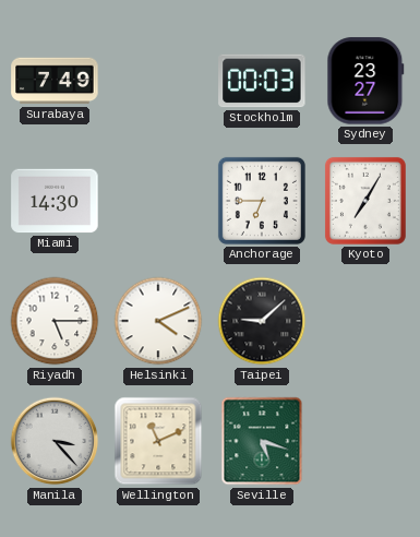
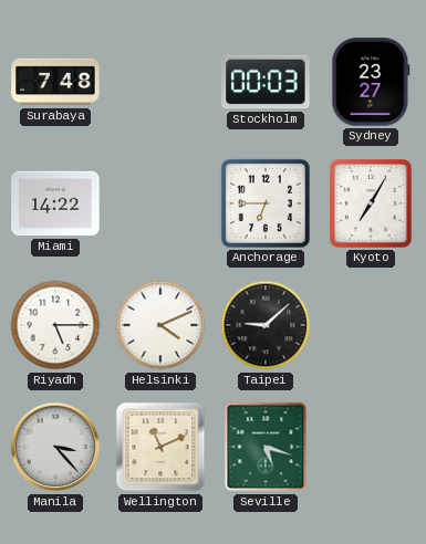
Surabaya: 7:49 -> 7:48 (55, 82)
Miami: 14:30 -> 14:22 (55, 203)
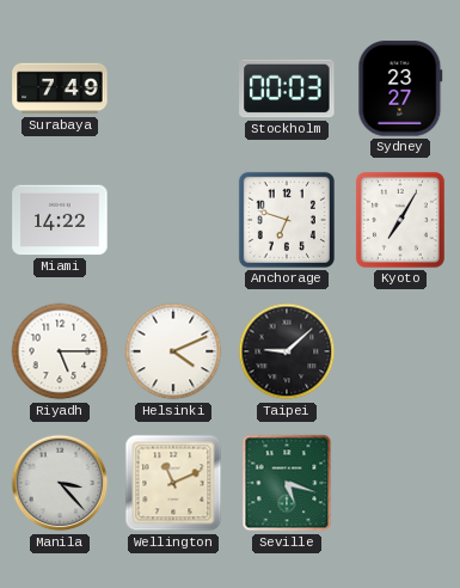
Surabaya: 7:48 -> 7:49 (60, 88)
Anchorage: 6:45 -> 6:48 (287, 220)
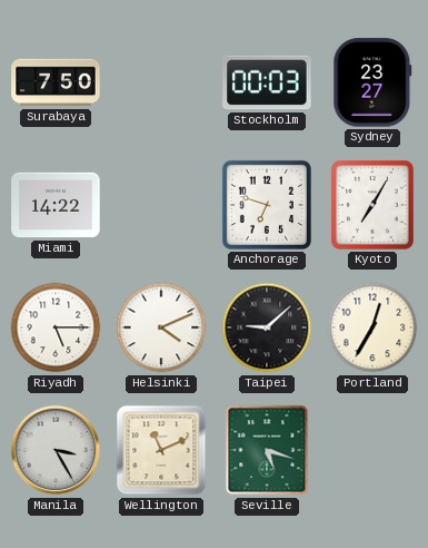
Surabaya: 7:49 -> 7:50 (56, 82)
Portland: none -> 12:35 (372, 327)
Manila: 3:23 -> 3:25 (56, 450)
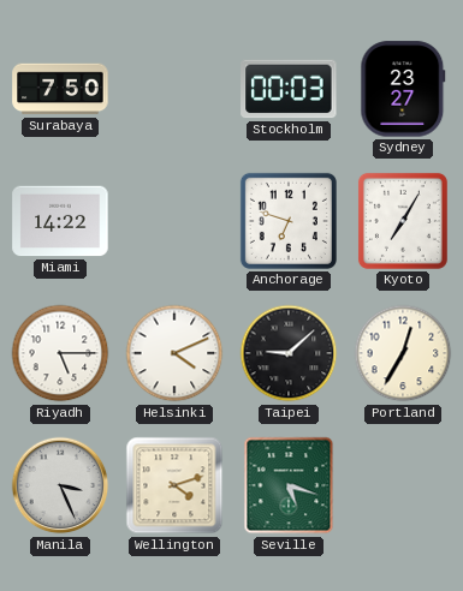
Manila: 3:25 -> 3:26 (60, 485)
Wellington: 11:11 -> 4:12 (174, 485)
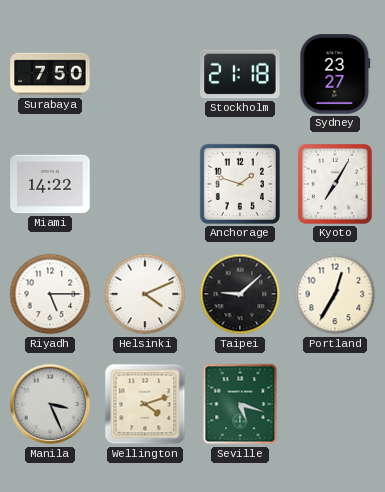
Stockholm: 00:03 -> 21:18 (240, 74)
Anchorage: 6:48 -> 1:48 (240, 184)
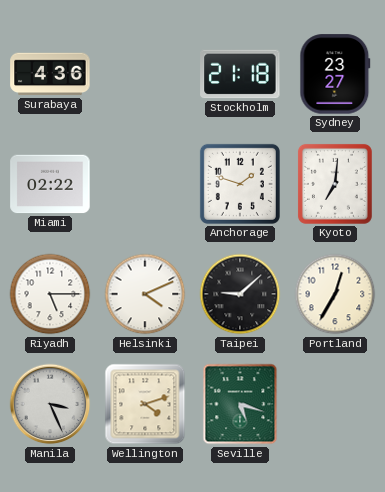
Surabaya: 7:50 -> 4:36 (50, 74)
Miami: 14:22 -> 02:22 (50, 184)
Kyoto: 7:05 -> 7:01 (335, 184)
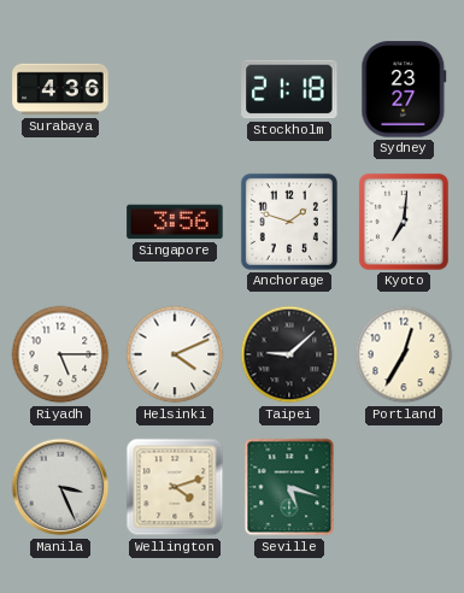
Miami: 02:22 -> none (50, 184)
Singapore: none -> 3:56 (175, 222)
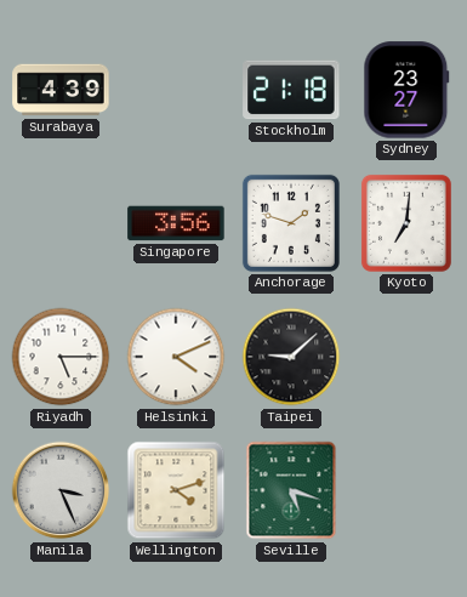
Surabaya: 4:36 -> 4:39 (61, 90)
Portland: 12:35 -> none (404, 354)
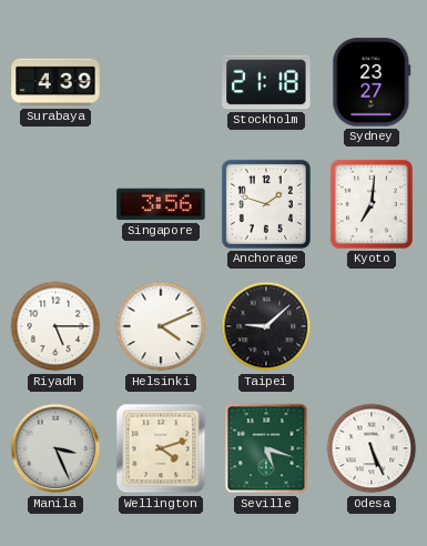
Odesa: none -> 5:26 (372, 448)
